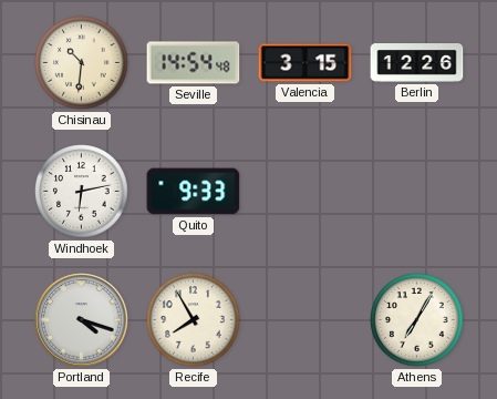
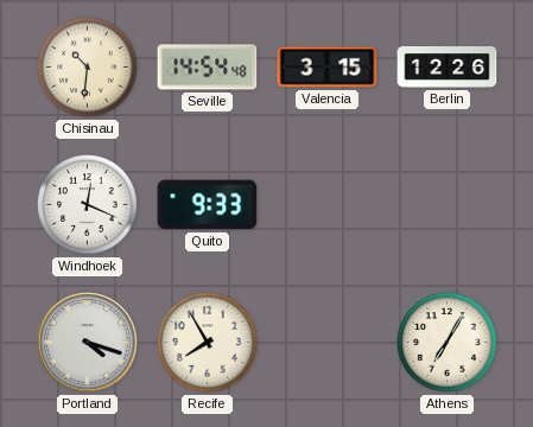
Windhoek: 6:13 -> 12:19 (88, 205)
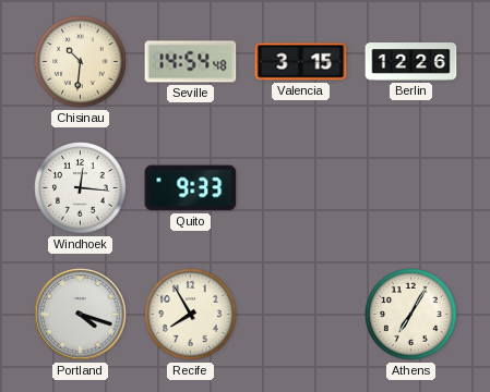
Windhoek: 12:19 -> 12:16 (81, 188)
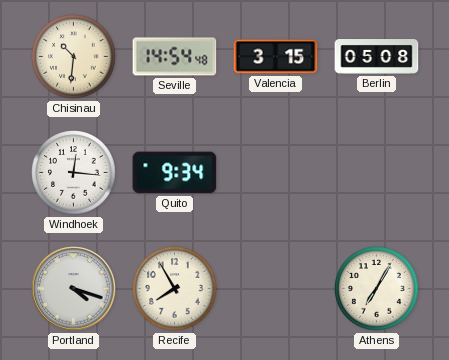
Berlin: 12:26 -> 05:08 (377, 57)
Quito: 9:33 -> 9:34 (175, 173)
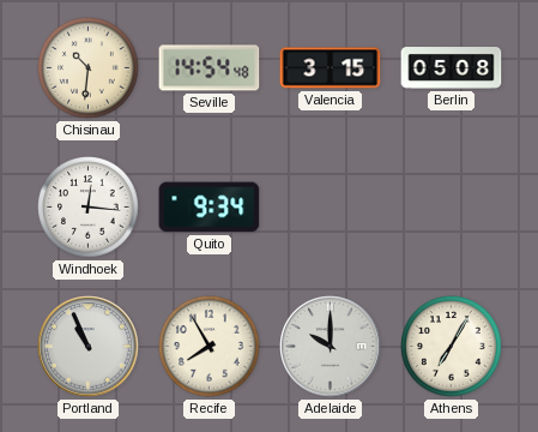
Portland: 4:18 -> 10:56 (89, 347)
Adelaide: none -> 10:00 (331, 347)
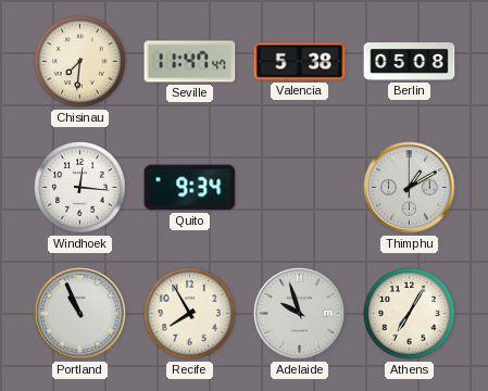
Chisinau: 10:31 -> 7:31 (80, 62)
Seville: 14:54 -> 11:47 (190, 62)
Valencia: 3:15 -> 5:38 (300, 62)
Thimphu: none -> 1:10 (410, 188)
Adelaide: 10:00 -> 9:57 (300, 314)
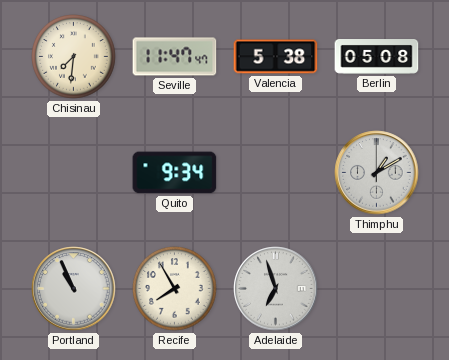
Windhoek: 12:16 -> none (80, 188)
Adelaide: 9:57 -> 6:57 (276, 289)
Athens: 7:05 -> none (410, 314)
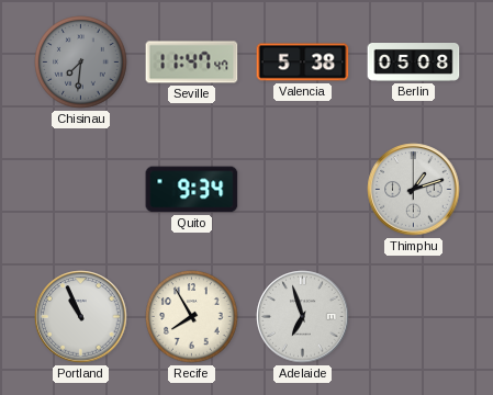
Chisinau dial: cream -> grey (81, 63)
Thimphu: 1:10 -> 1:12 (414, 190)
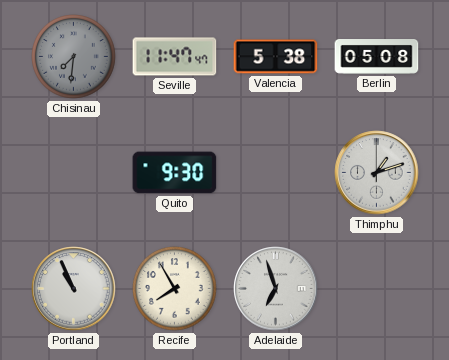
Quito: 9:34 -> 9:30 (175, 173)
